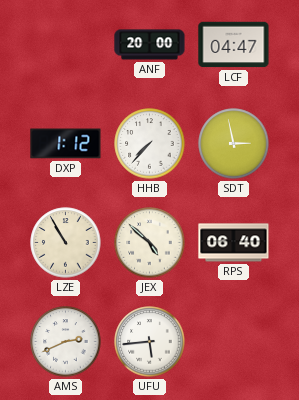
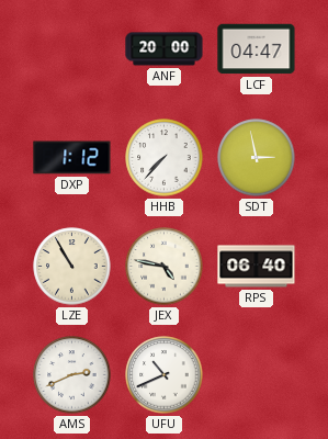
JEX: 4:52 -> 4:47 (165, 267)
UFU: 5:44 -> 10:41 (165, 375)
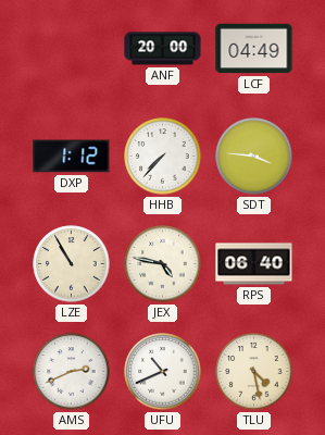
LCF: 04:47 -> 04:49 (254, 49)
SDT: 2:58 -> 3:46 (254, 157)
TLU: none -> 4:28 (254, 372)
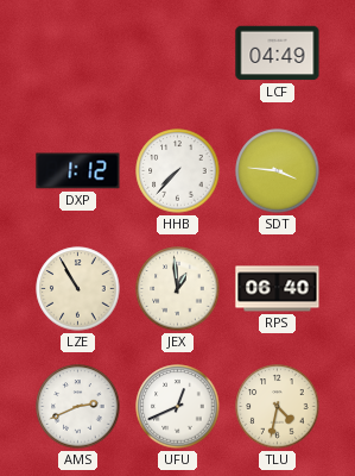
ANF: 20:00 -> none (163, 49)
JEX: 4:47 -> 12:59 (178, 289)
UFU: 10:41 -> 12:41 (178, 407)
TLU: 4:28 -> 4:32 (278, 407)
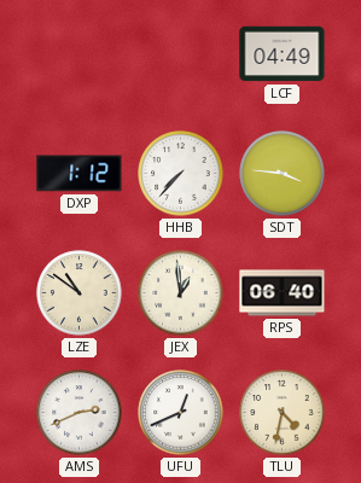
LZE: 10:55 -> 10:51 (80, 293)
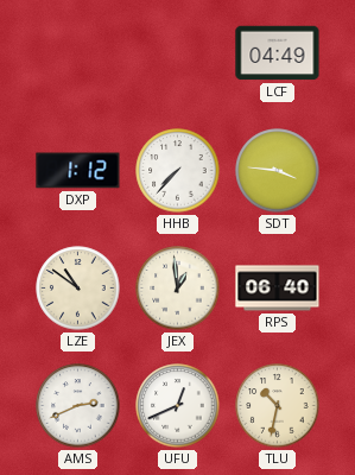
TLU: 4:32 -> 10:32 (278, 406)
